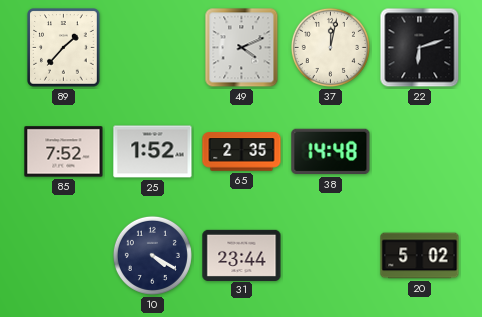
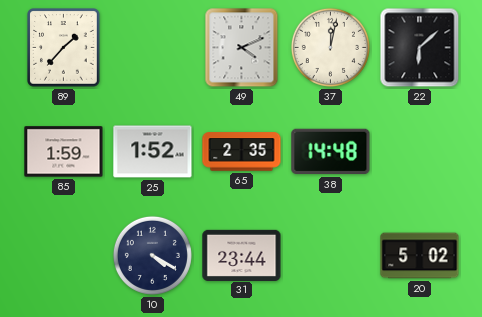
22: 6:12 -> 6:08 (420, 48)
85: 7:52 -> 1:59 (64, 152)
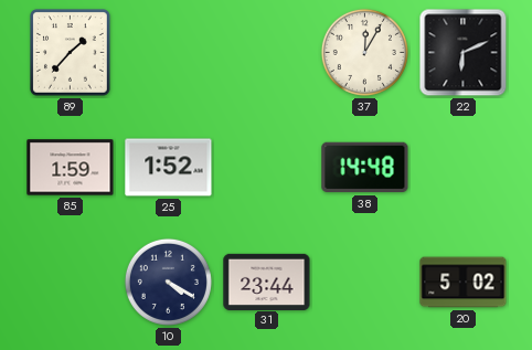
49: 4:11 -> none (242, 48)
37: 12:02 -> 12:05 (364, 52)
22: 6:08 -> 6:11 (464, 53)
65: 2:35 -> none (242, 152)
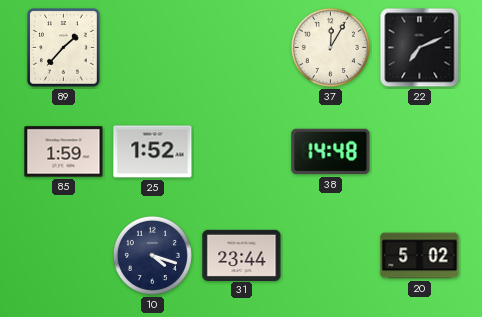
22: 6:11 -> 7:11 (420, 48)
10: 4:20 -> 4:18 (152, 255)
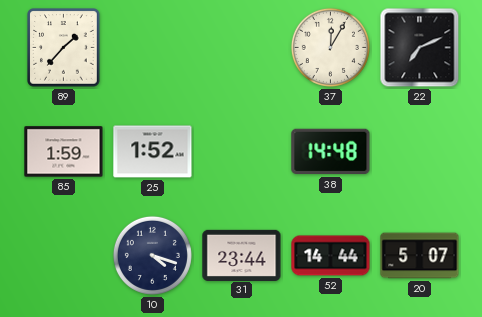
52: none -> 14:44 (331, 256)
20: 5:02 -> 5:07 (420, 256)
